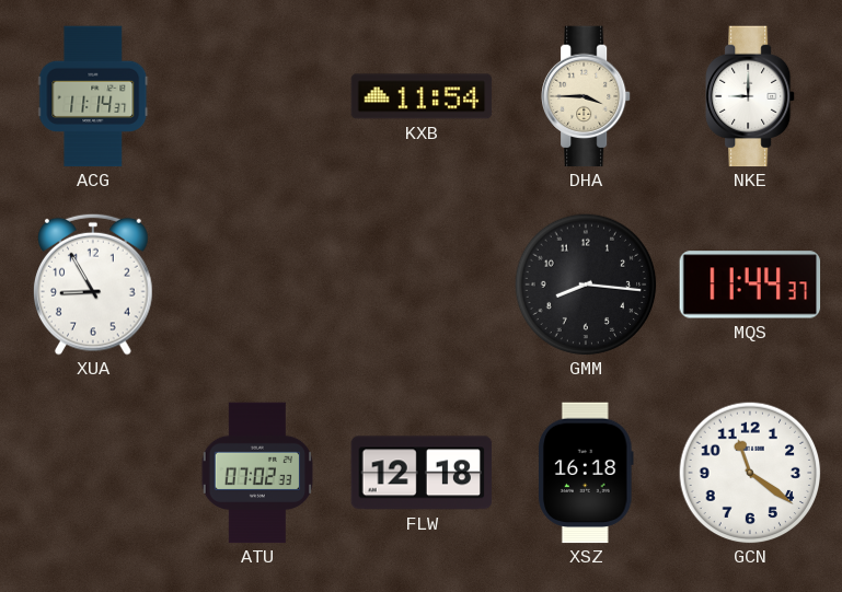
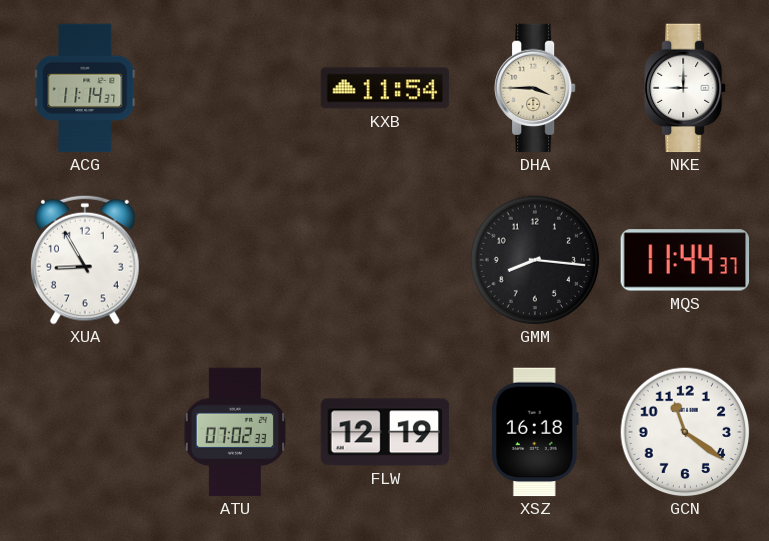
FLW: 12:18 -> 12:19 (385, 432)
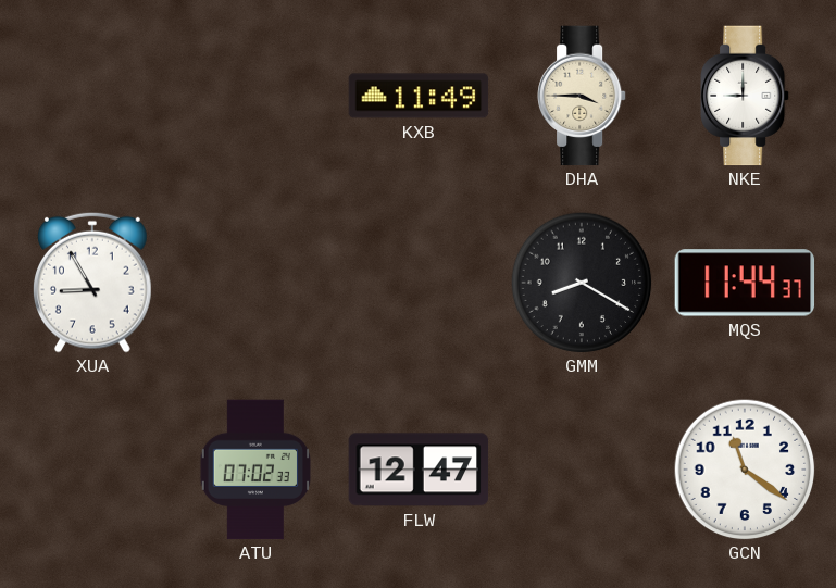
ACG: 11:14 -> none (85, 88)
KXB: 11:54 -> 11:49 (419, 96)
GMM: 8:16 -> 8:20 (582, 283)
FLW: 12:19 -> 12:47 (419, 470)
XSZ: 16:18 -> none (536, 432)
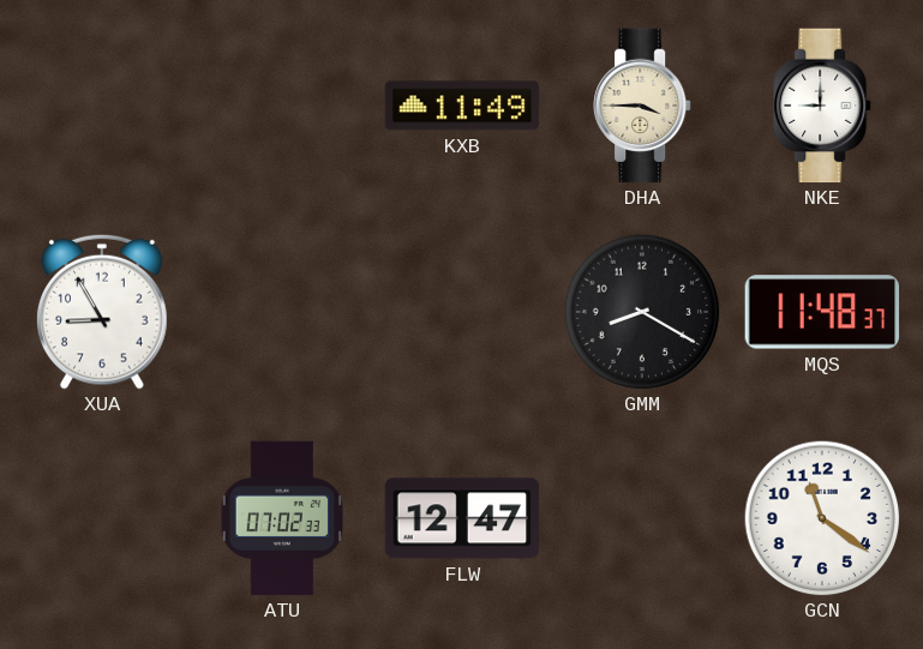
MQS: 11:44 -> 11:48 (822, 312)
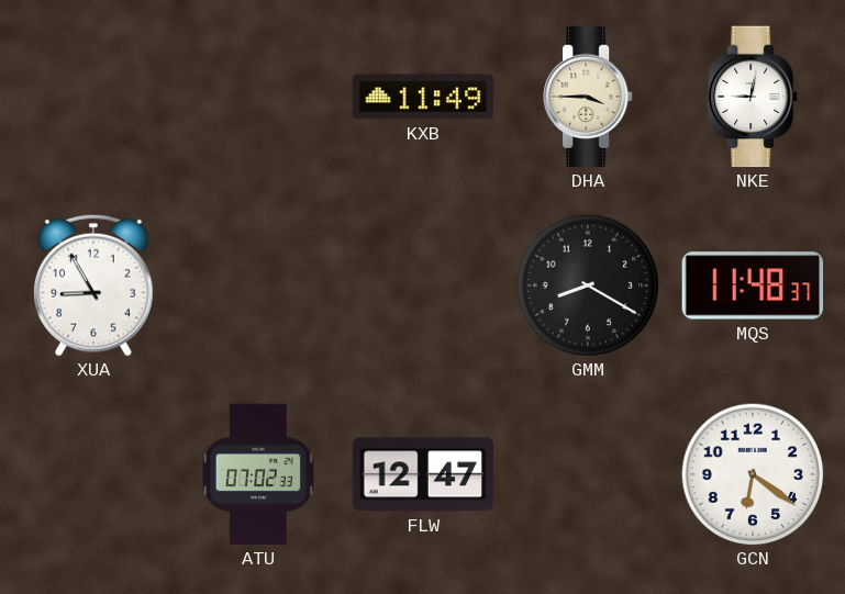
NKE: 9:00 -> 9:02 (754, 97)
GCN: 11:21 -> 6:21 (753, 474)
